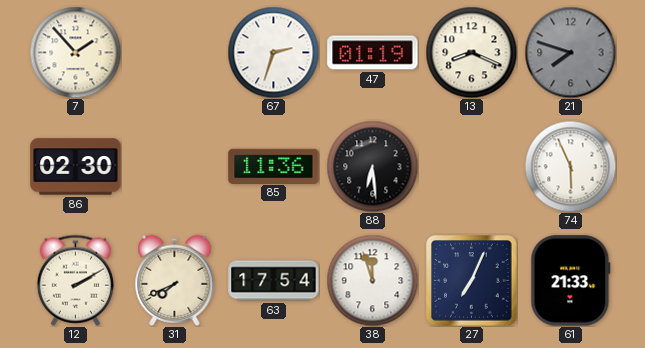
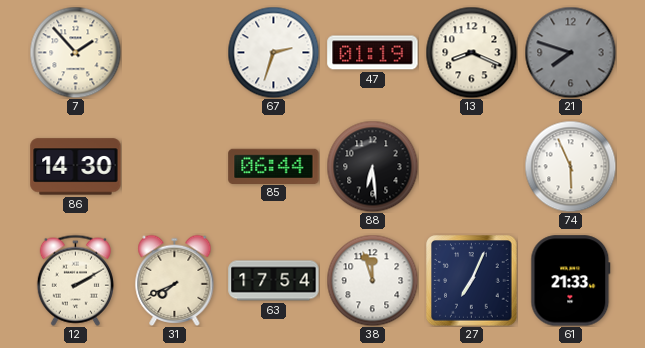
86: 02:30 -> 14:30 (76, 167)
85: 11:36 -> 06:44 (274, 166)
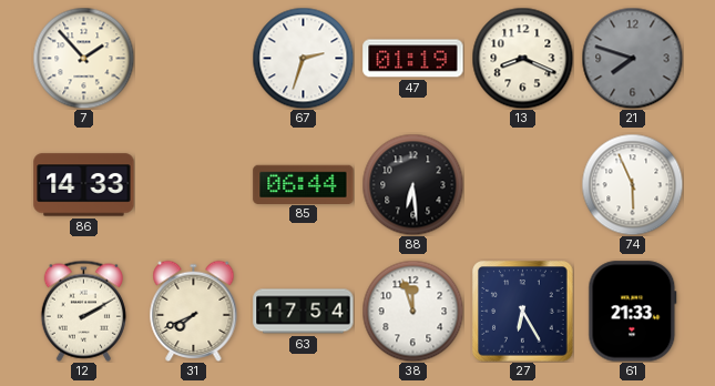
86: 14:30 -> 14:33 (84, 185)
27: 7:04 -> 6:25 (523, 312)
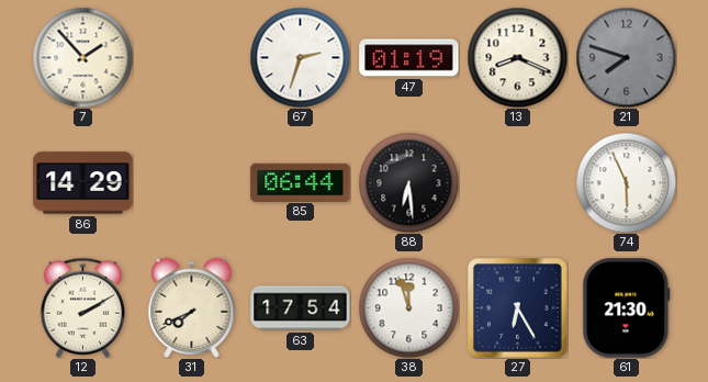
86: 14:33 -> 14:29 (83, 183)
61: 21:33 -> 21:30 (627, 308)
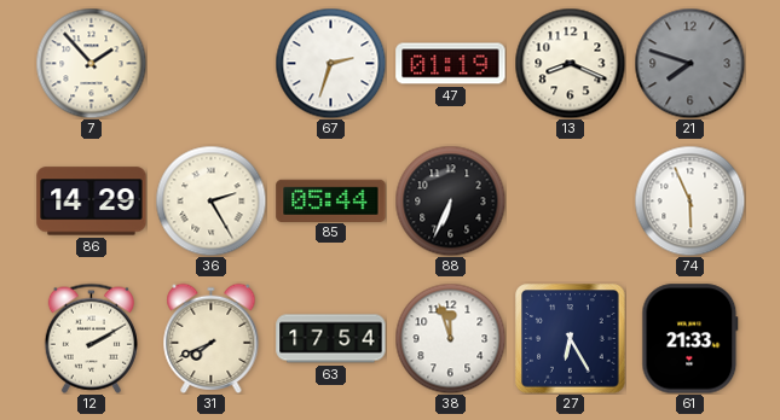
36: none -> 2:25 (210, 200)
85: 06:44 -> 05:44 (331, 200)
88: 6:29 -> 6:34 (450, 200)
61: 21:30 -> 21:33 (691, 339)
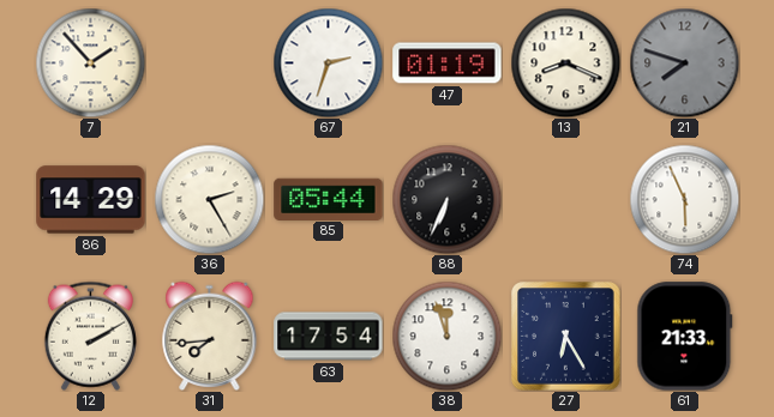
31: 7:41 -> 7:44 (210, 336)
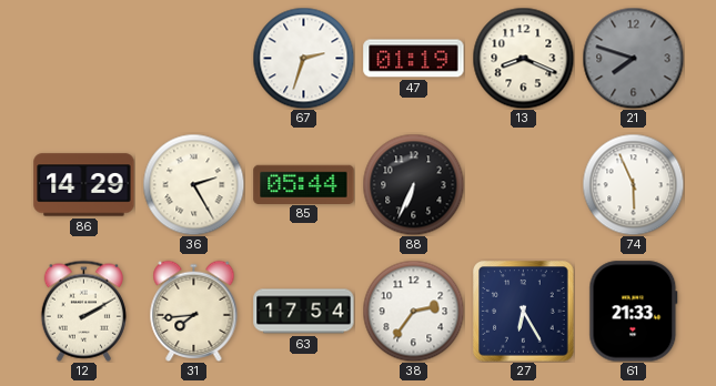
7: 1:53 -> none (90, 62)
38: 11:57 -> 2:36 (413, 311)
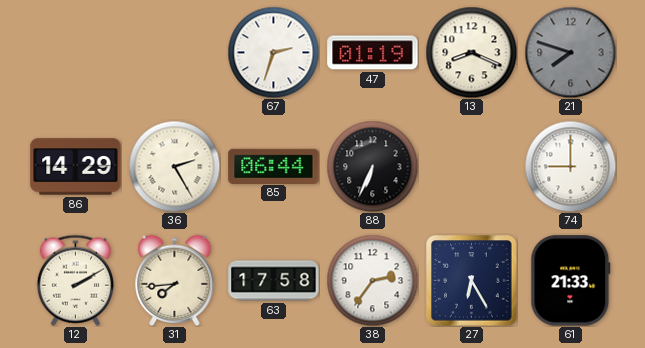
85: 05:44 -> 06:44 (274, 166)
74: 5:56 -> 9:00 (570, 166)
63: 17:54 -> 17:58 (274, 281)
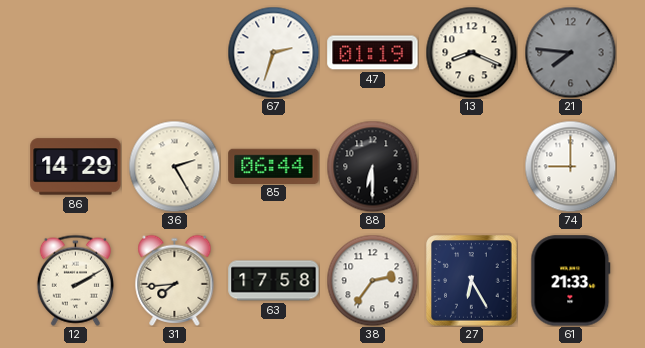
21: 7:48 -> 7:46 (570, 52)
88: 6:34 -> 6:30 (372, 166)
